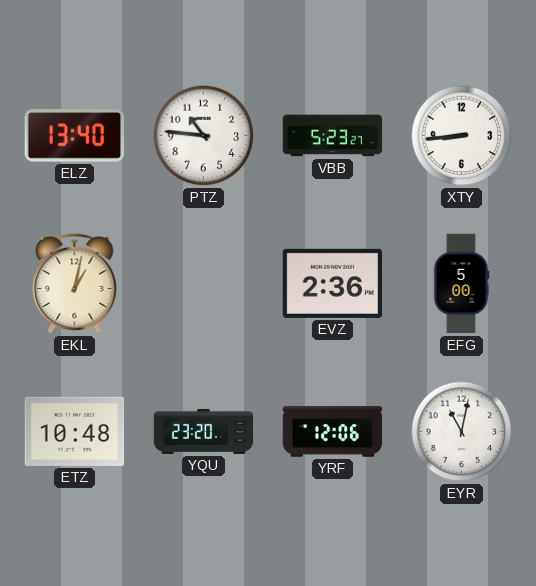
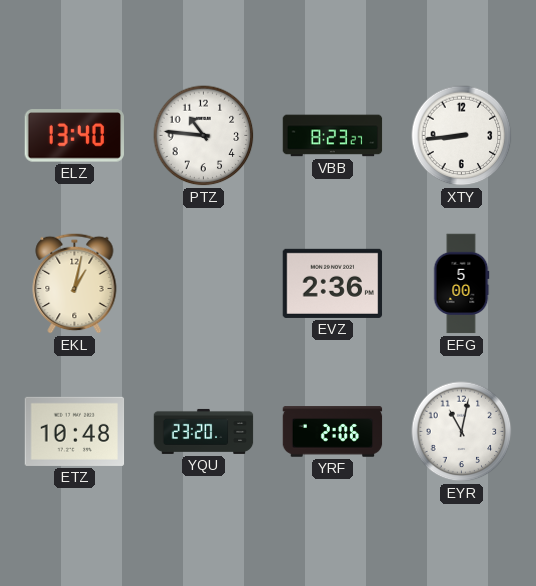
VBB: 5:23 -> 8:23 (333, 136)
YRF: 12:06 -> 2:06 (333, 432)
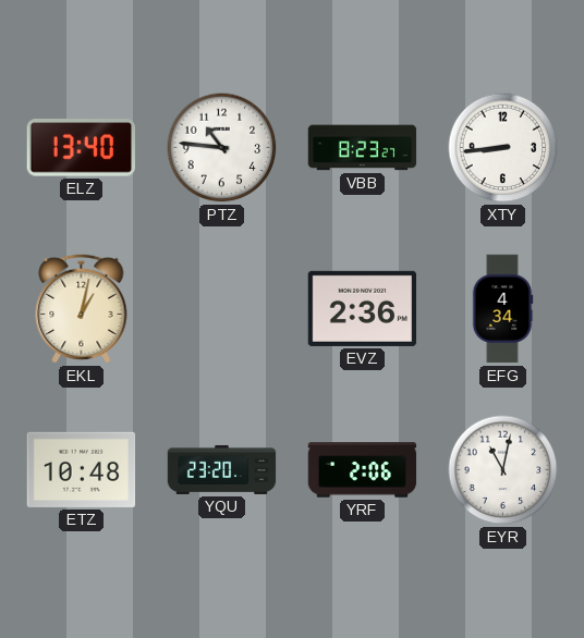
EFG: 5:00 -> 4:34 (502, 309)
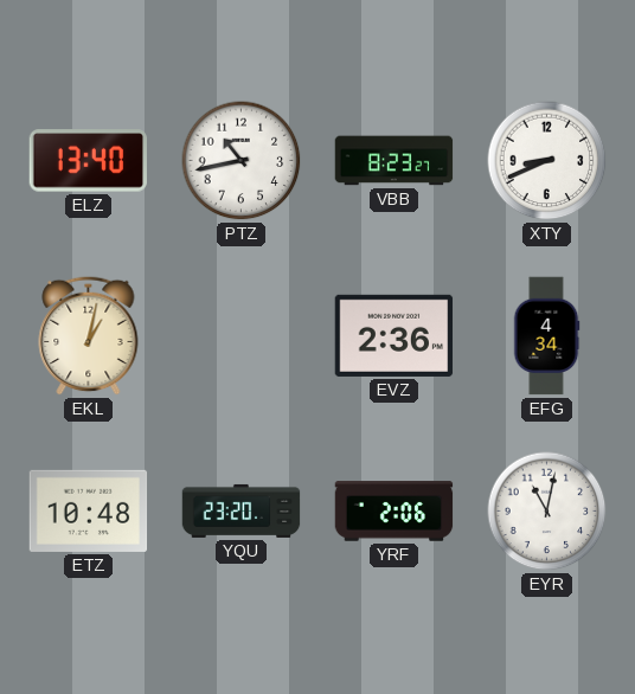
PTZ: 10:46 -> 10:43 (242, 161)
XTY: 8:44 -> 8:41 (547, 161)
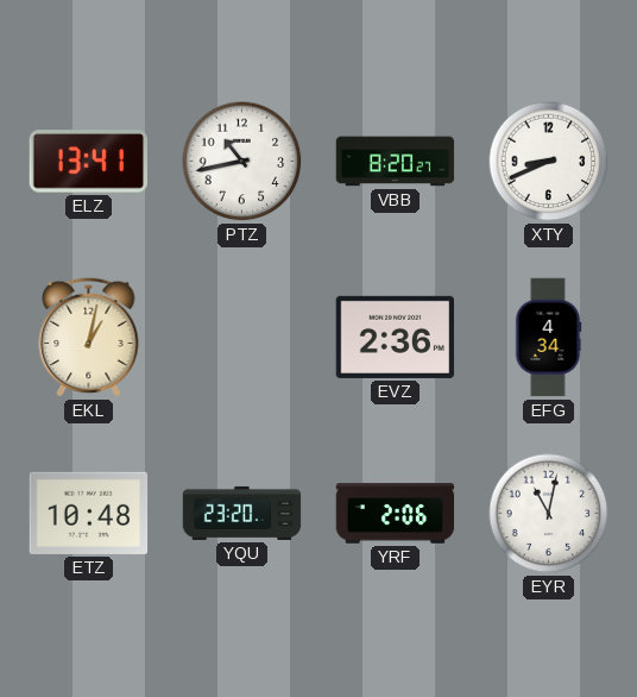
ELZ: 13:40 -> 13:41 (88, 162)
VBB: 8:23 -> 8:20 (396, 162)
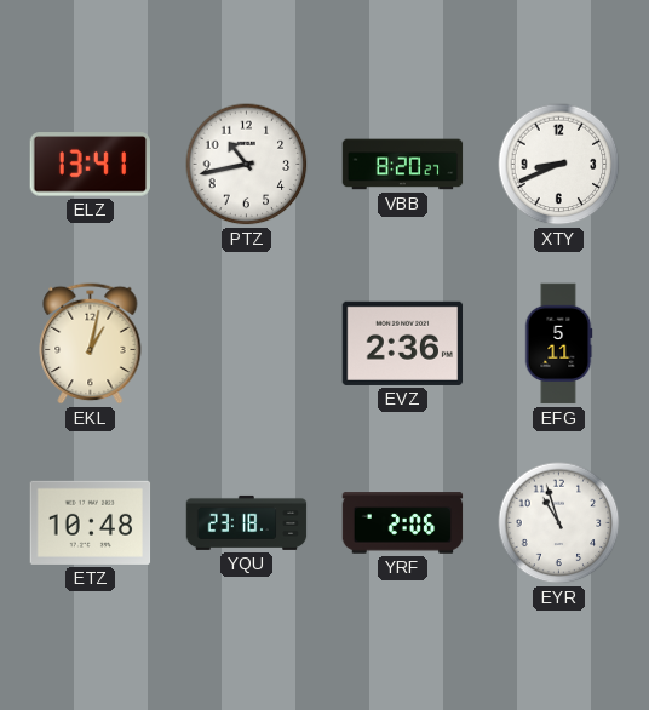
EFG: 4:34 -> 5:11 (558, 344)
YQU: 23:20 -> 23:18 (247, 522)
EYR: 11:02 -> 10:57 (559, 523)
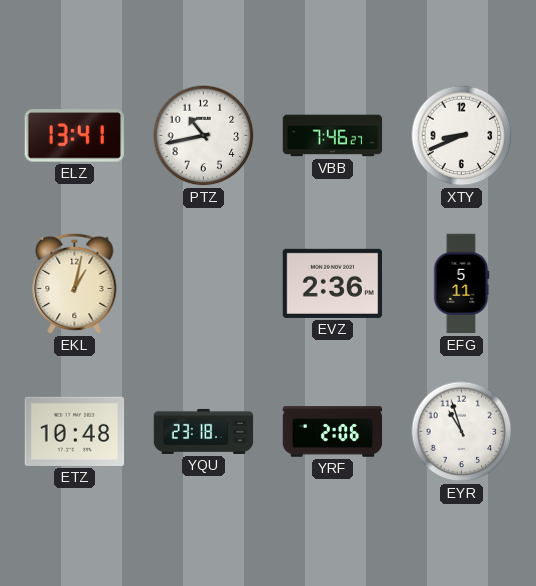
VBB: 8:20 -> 7:46 (333, 136)
